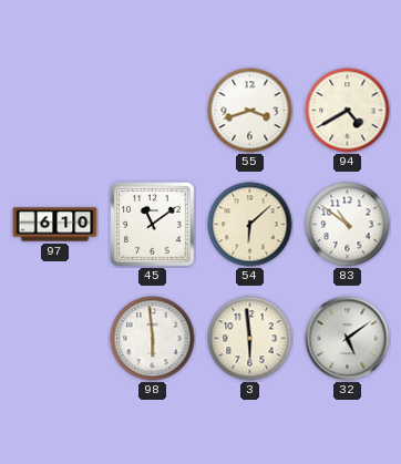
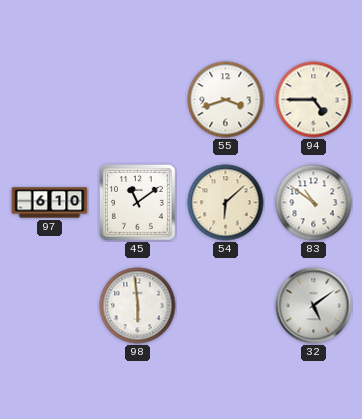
94: 4:40 -> 4:45 (314, 100)
3: 5:59 -> none (250, 339)
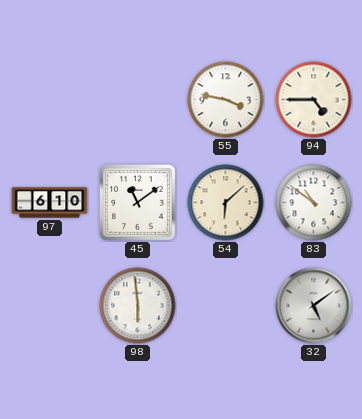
55: 3:42 -> 3:47 (226, 100)
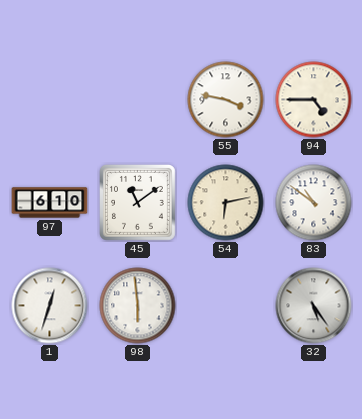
54: 6:08 -> 6:13 (226, 203)
1: none -> 12:33 (50, 306)
32: 5:09 -> 5:24 (314, 306)
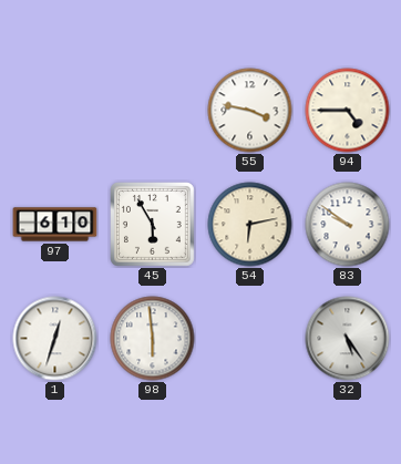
45: 11:09 -> 5:55 (153, 225)
83: 10:51 -> 9:51 (348, 225)
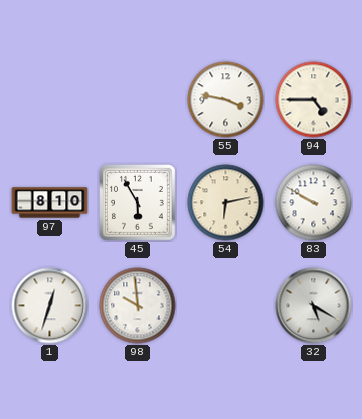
97: 6:10 -> 8:10 (50, 203)
83: 9:51 -> 9:50 (314, 203)
98: 5:59 -> 9:59 (138, 306)
32: 5:24 -> 5:20 (314, 306)
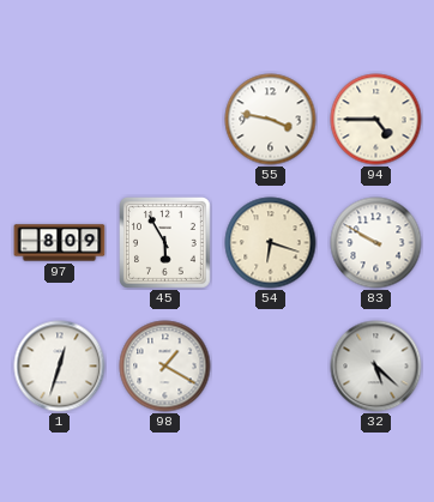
97: 8:10 -> 8:09 (60, 243)
54: 6:13 -> 6:18 (271, 243)
98: 9:59 -> 1:20 (165, 367)
32: 5:20 -> 5:22 (376, 367)
